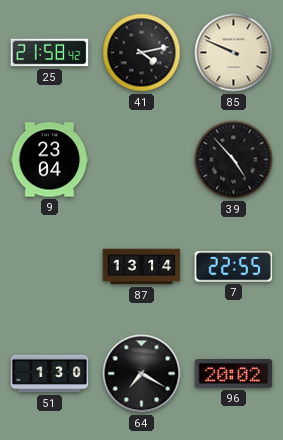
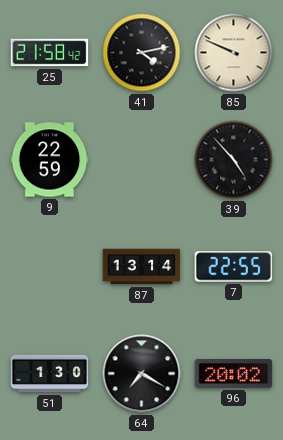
9: 23:04 -> 22:59 (50, 160)
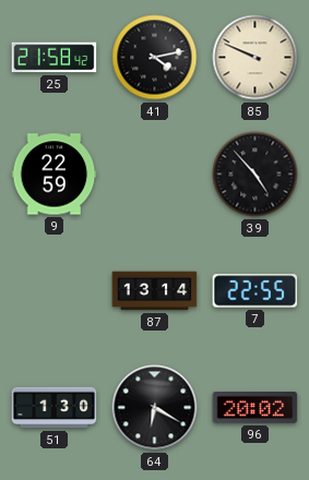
64: 7:20 -> 6:20 (155, 408)
